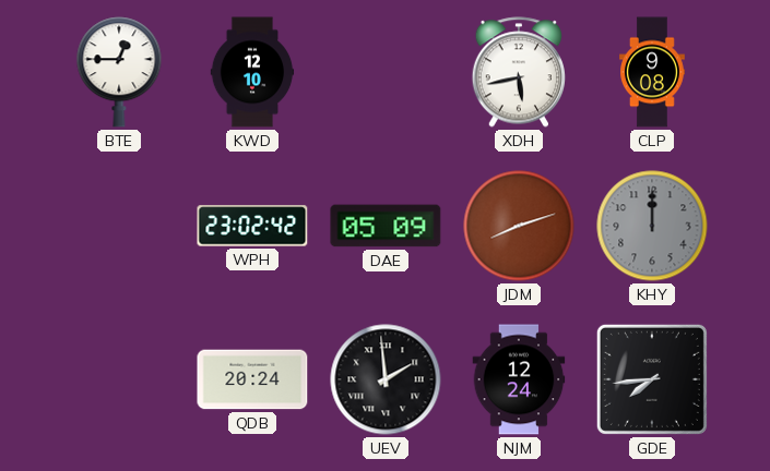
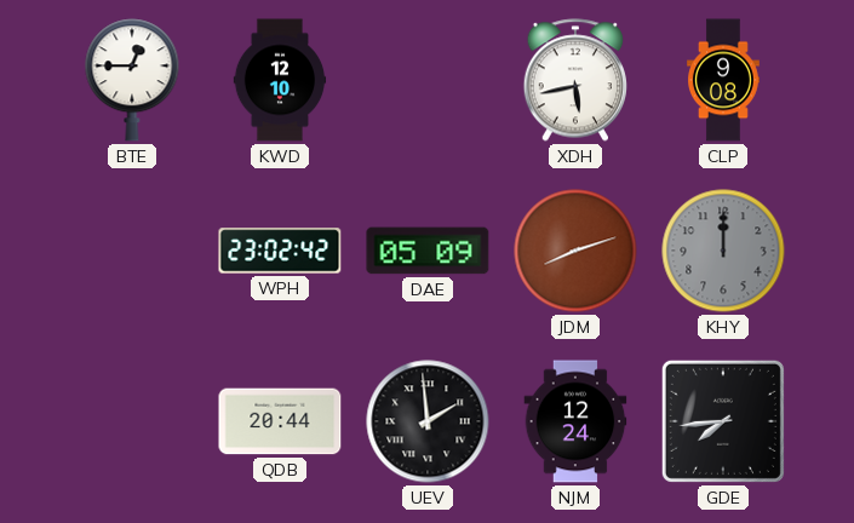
QDB: 20:24 -> 20:44 (280, 421)
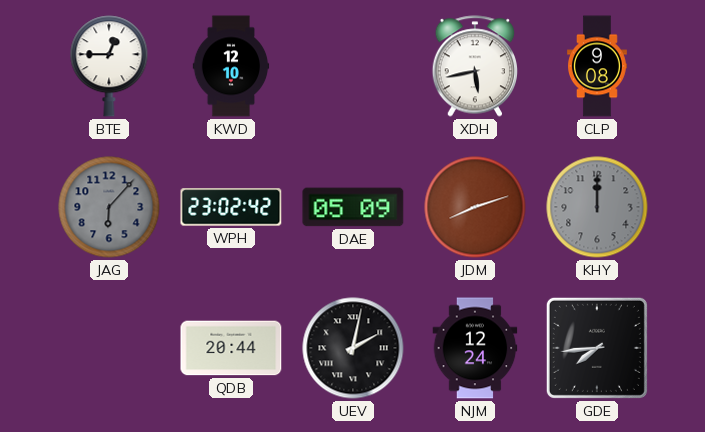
JAG: none -> 6:07 (109, 207)
UEV: 1:59 -> 2:02 (353, 348)
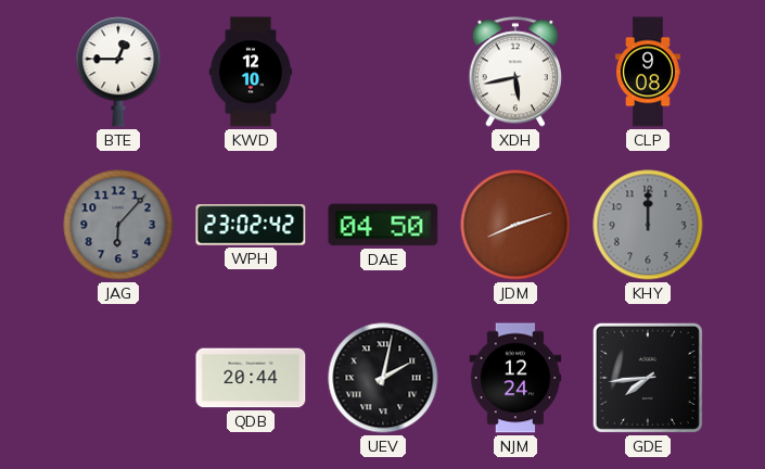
DAE: 05:09 -> 04:50 (383, 225)
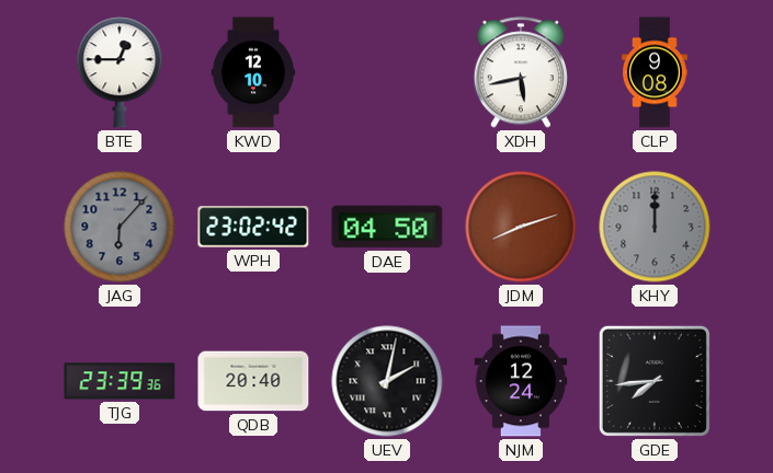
TJG: none -> 23:39 (120, 381)
QDB: 20:44 -> 20:40 (253, 381)
